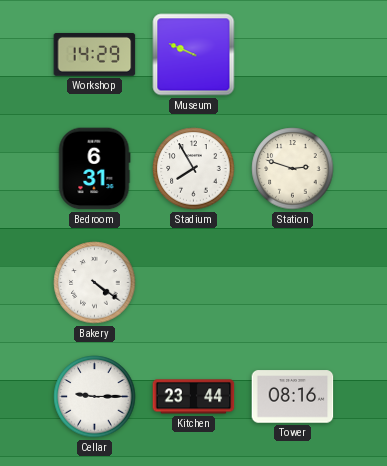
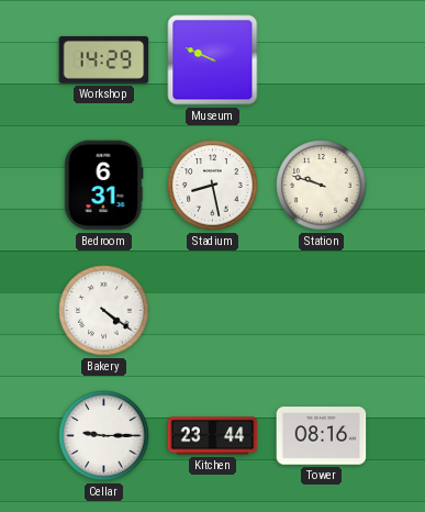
Stadium: 7:55 -> 8:28 (213, 186)
Station: 2:48 -> 9:48 (322, 186)
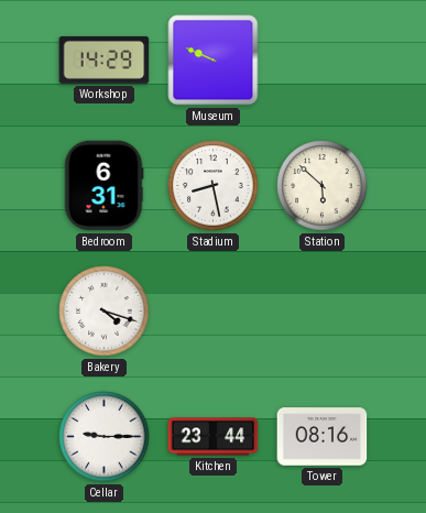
Station: 9:48 -> 5:52 (323, 186)
Bakery: 4:21 -> 4:18 (105, 312)
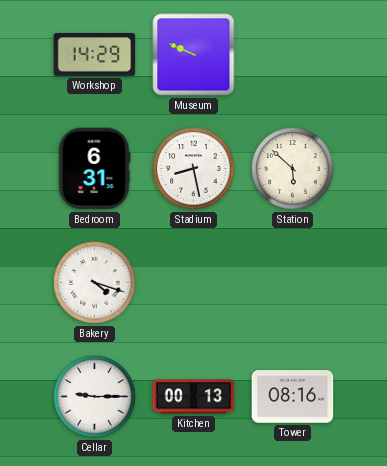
Kitchen: 23:44 -> 00:13 (194, 397)
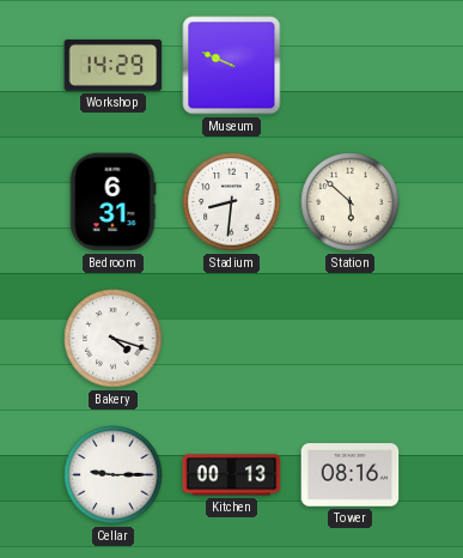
Stadium: 8:28 -> 8:31 (232, 202)
